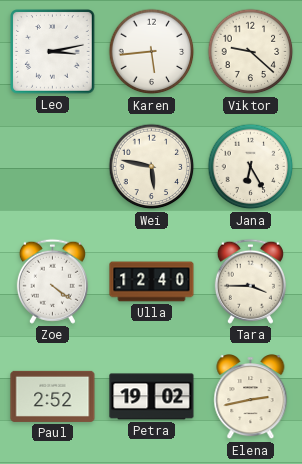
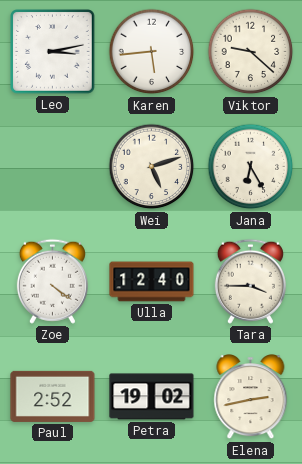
Wei: 5:47 -> 5:12 (152, 167)
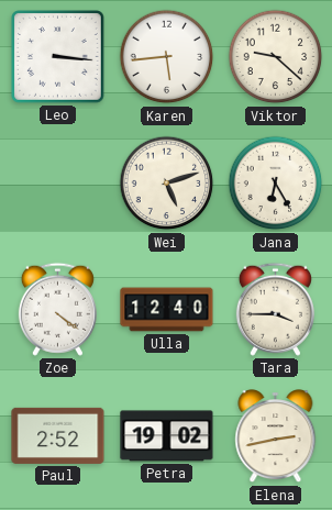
Leo: 3:13 -> 3:16 (58, 57)
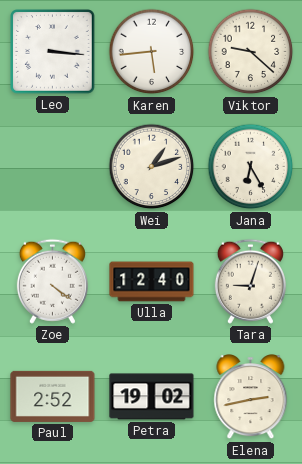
Wei: 5:12 -> 1:12 (152, 167)
Tara: 3:45 -> 9:03 (250, 281)
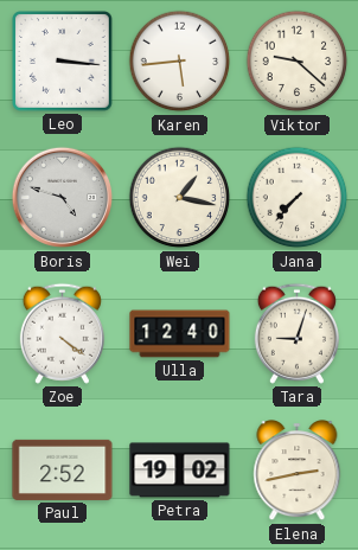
Boris: none -> 4:48 (63, 198)
Wei: 1:12 -> 1:17 (180, 198)
Jana: 6:25 -> 7:37 (298, 198)
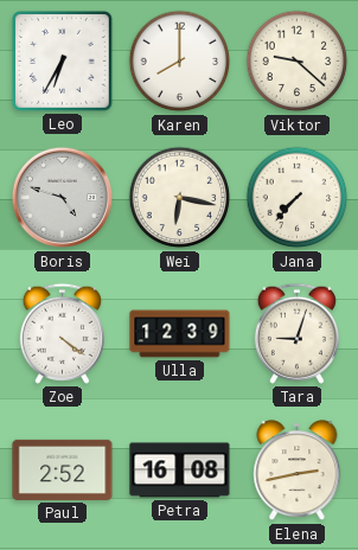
Leo: 3:16 -> 6:35 (63, 62)
Karen: 5:44 -> 8:00 (180, 62)
Wei: 1:17 -> 6:17 (180, 198)
Ulla: 12:40 -> 12:39 (180, 334)
Petra: 19:02 -> 16:08 (180, 471)
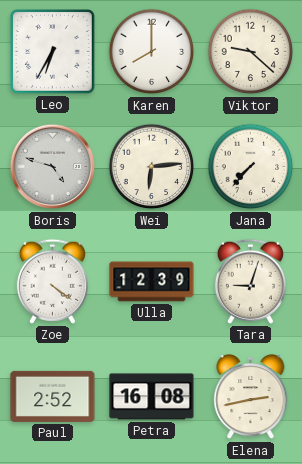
Wei: 6:17 -> 6:14 (152, 167)
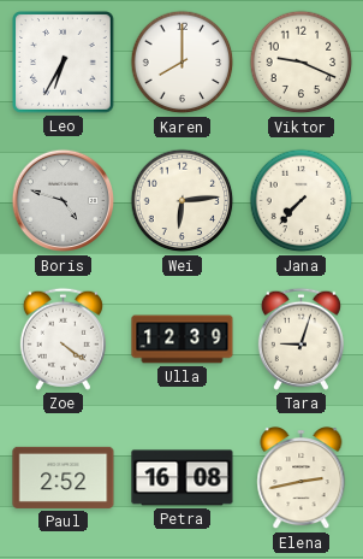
Viktor: 9:22 -> 9:19 (302, 63)
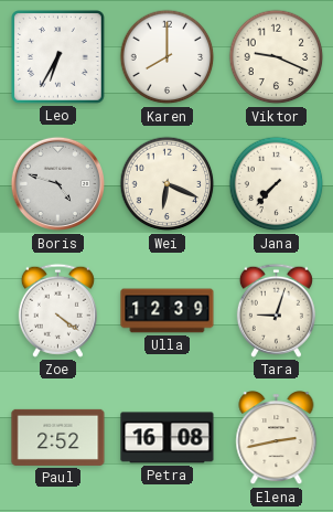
Wei: 6:14 -> 6:19 (168, 184)
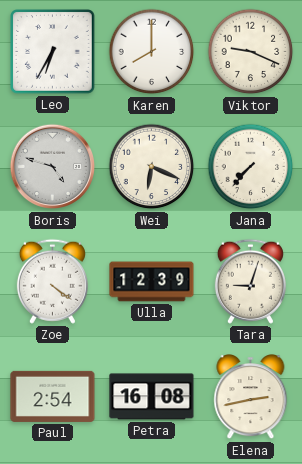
Paul: 2:52 -> 2:54 (53, 396)
